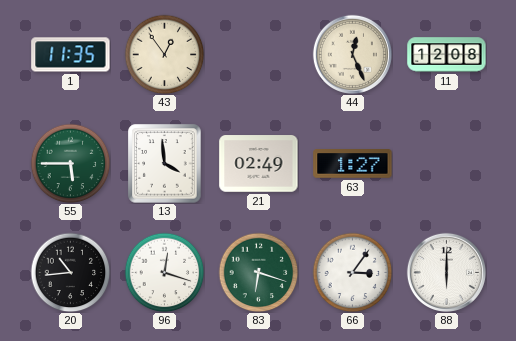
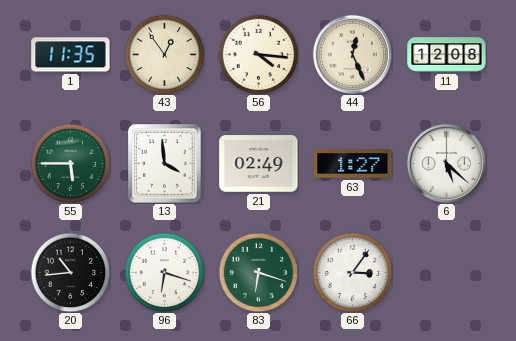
56: none -> 4:16 (258, 54)
6: none -> 5:22 (446, 163)
96: 12:18 -> 6:18 (164, 272)
88: 6:00 -> none (446, 272)
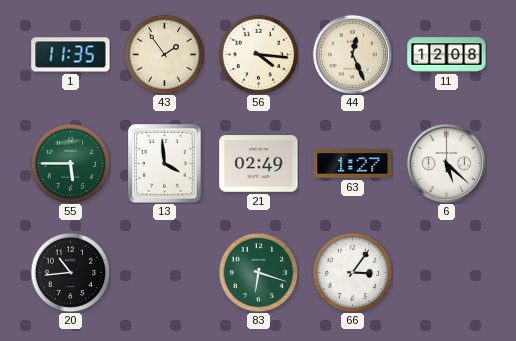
43: 12:54 -> 1:54 (164, 54)
96: 6:18 -> none (164, 272)
